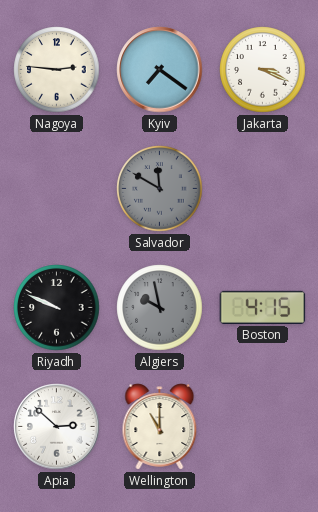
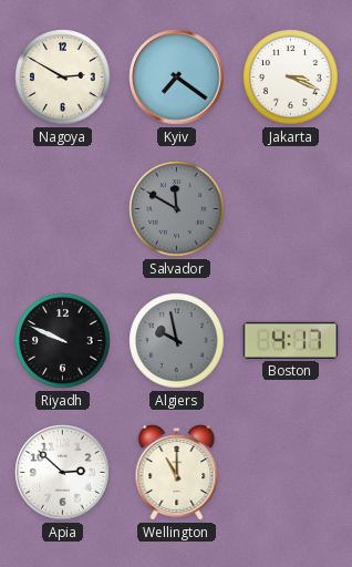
Nagoya: 2:46 -> 2:50 (63, 78)
Boston: 4:15 -> 4:17 (291, 340)
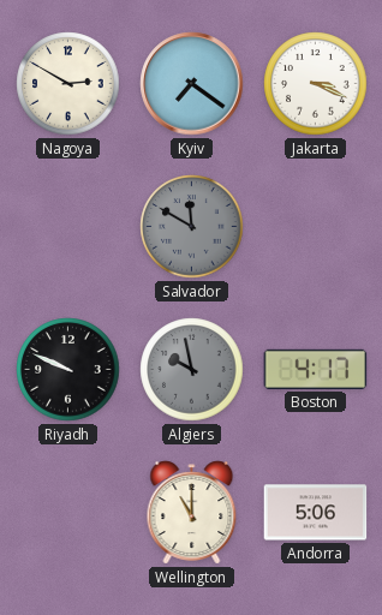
Apia: 2:52 -> none (63, 473)
Andorra: none -> 5:06 (316, 513)
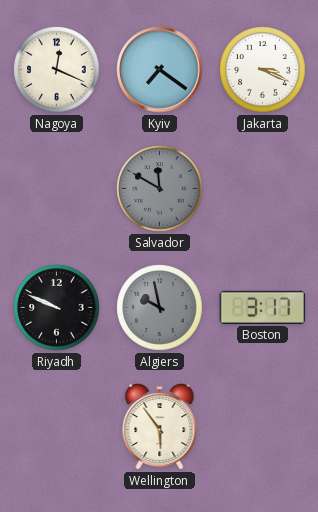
Nagoya: 2:50 -> 12:19 (57, 70)
Boston: 4:17 -> 3:17 (263, 307)
Wellington: 11:00 -> 5:54 (160, 427)
Andorra: 5:06 -> none (316, 513)
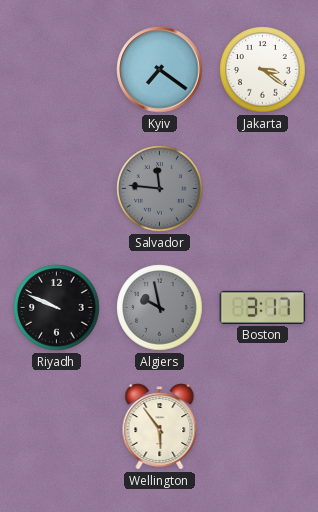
Nagoya: 12:19 -> none (57, 70)
Jakarta: 3:19 -> 3:21 (263, 70)
Salvador: 11:50 -> 11:46 (160, 189)
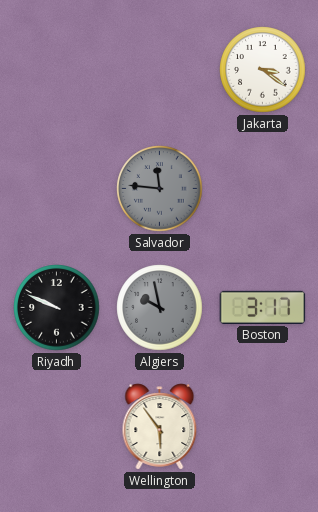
Kyiv: 7:21 -> none (160, 70)
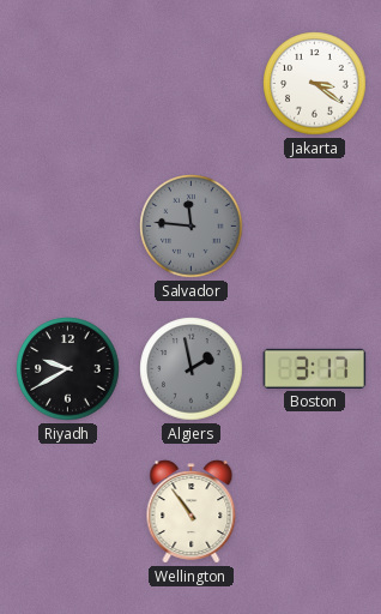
Riyadh: 9:49 -> 9:40 (68, 369)
Algiers: 9:58 -> 1:58 (192, 369)
Wellington: 5:54 -> 10:54 (192, 512)
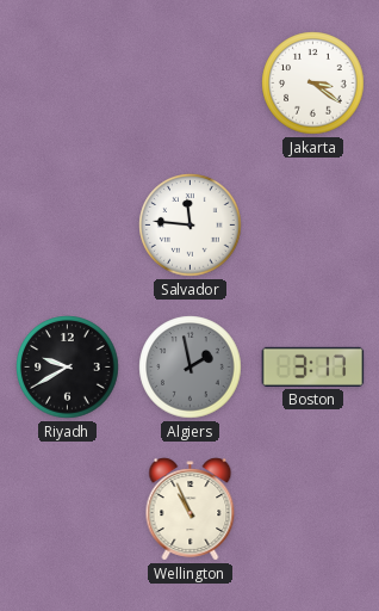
Salvador dial: grey -> white (191, 226)
Wellington: 10:54 -> 10:56 (191, 510)
